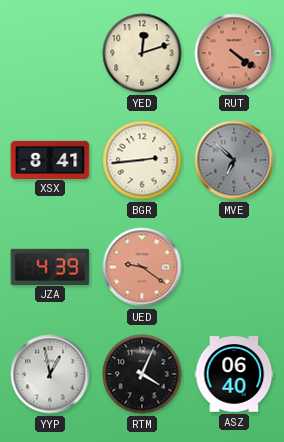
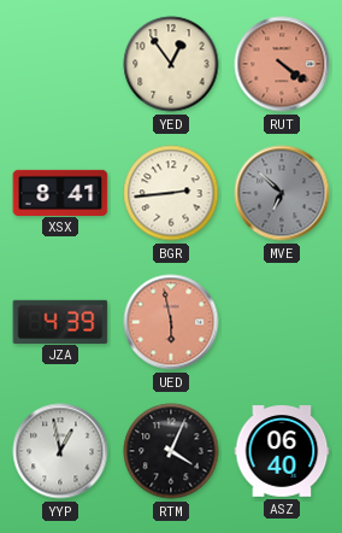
YED: 12:12 -> 12:54 (171, 64)
UED: 9:21 -> 5:58 (171, 322)
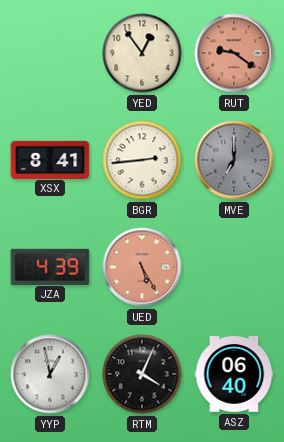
RUT: 4:21 -> 9:21 (234, 53)
MVE: 6:52 -> 7:00 (234, 160)
UED: 5:58 -> 5:25 (142, 267)
